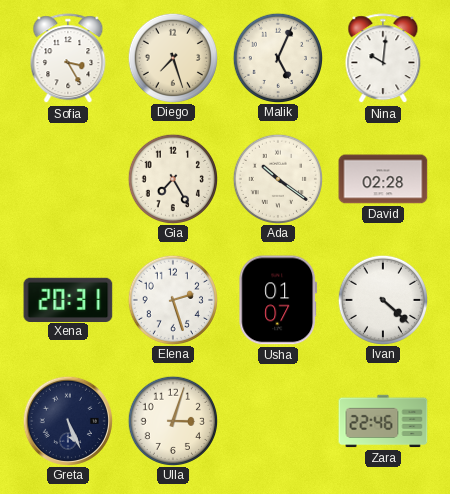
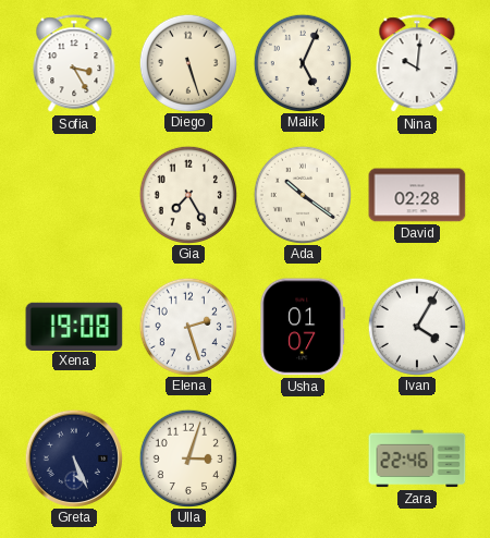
Diego: 7:27 -> 5:27 (187, 62)
Xena: 20:31 -> 19:08 (74, 326)
Ivan: 4:22 -> 4:05 (416, 326)
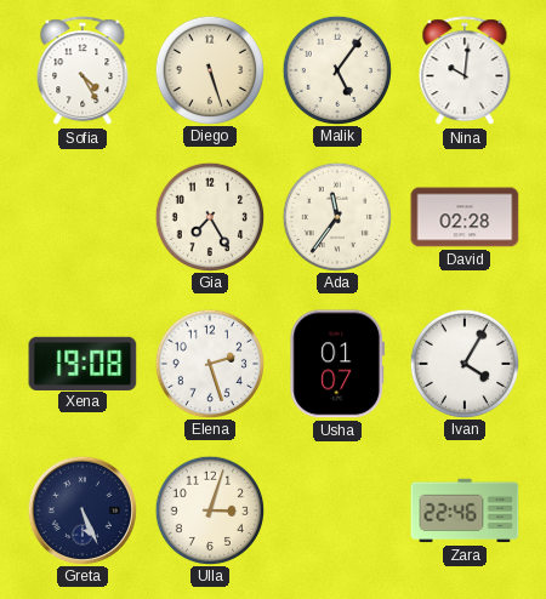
Sofia: 3:25 -> 4:25 (83, 72)
Malik: 5:04 -> 5:06 (336, 69)
Ada: 10:21 -> 11:36 (336, 216)
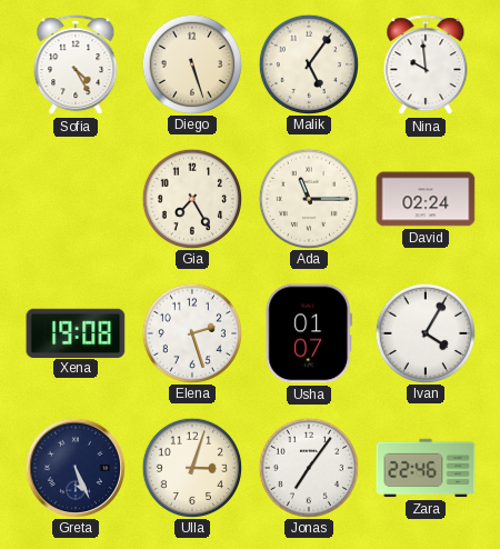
Nina: 10:01 -> 9:59 (426, 66)
Ada: 11:36 -> 11:15 (308, 198)
David: 02:28 -> 02:24 (426, 199)
Jonas: none -> 7:06 (308, 467)
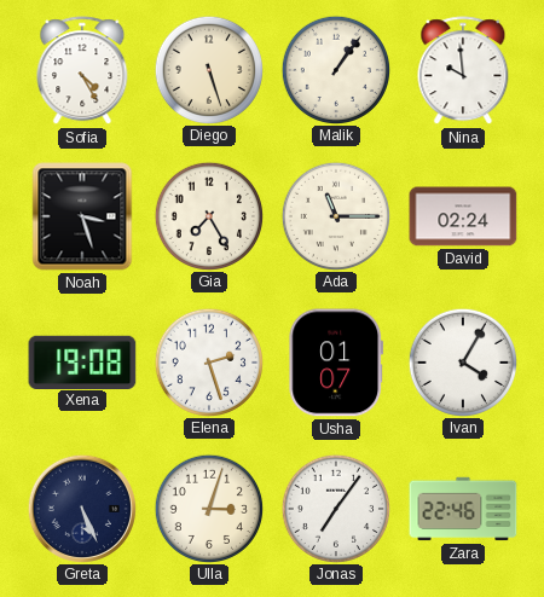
Malik: 5:06 -> 1:06 (335, 69)
Noah: none -> 3:27 (82, 216)
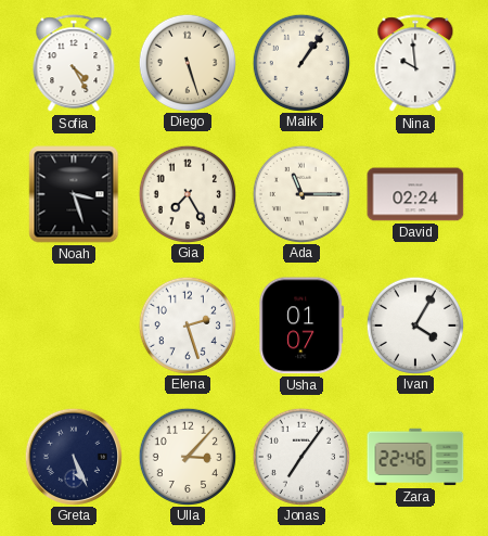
Xena: 19:08 -> none (82, 361)
Ulla: 3:03 -> 3:07 (187, 456)
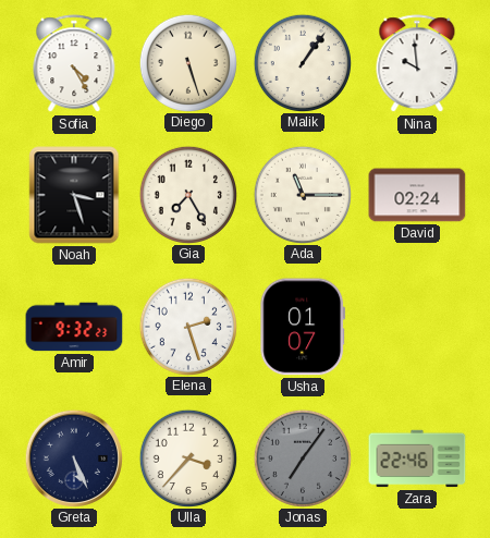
Amir: none -> 9:32 (74, 327)
Ivan: 4:05 -> none (414, 324)
Ulla: 3:07 -> 3:37 (187, 457)
Jonas dial: white -> grey (302, 457)
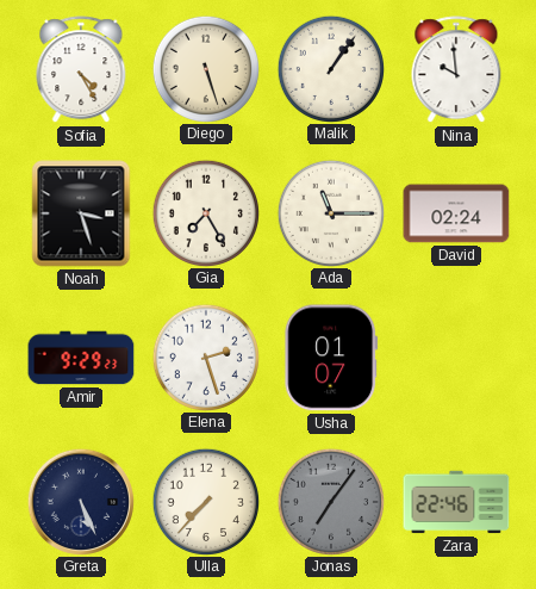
Amir: 9:32 -> 9:29 (81, 358)
Ulla: 3:37 -> 7:37 (205, 501)
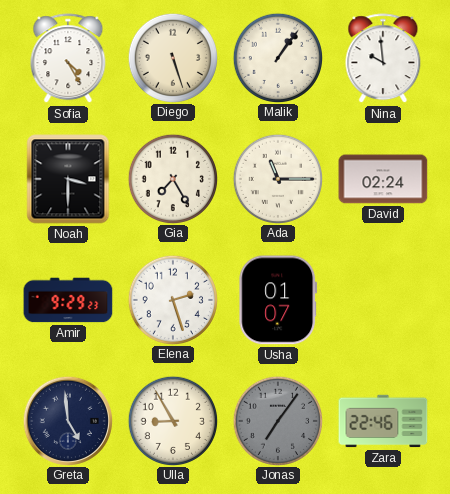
Noah: 3:27 -> 3:30 (68, 179)
Greta: 5:26 -> 4:59 (67, 420)
Ulla: 7:37 -> 8:55 (172, 420)
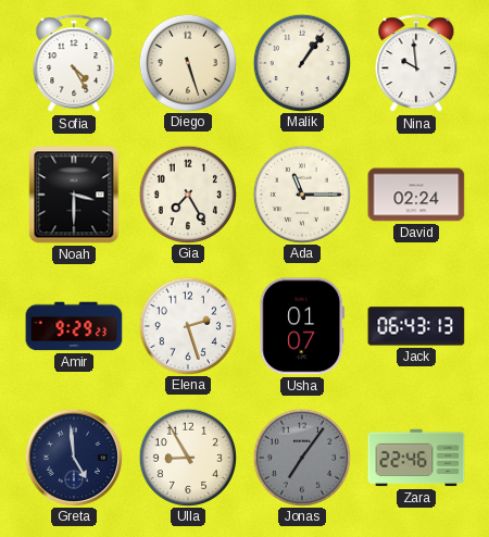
Jack: none -> 06:43 (416, 326)
